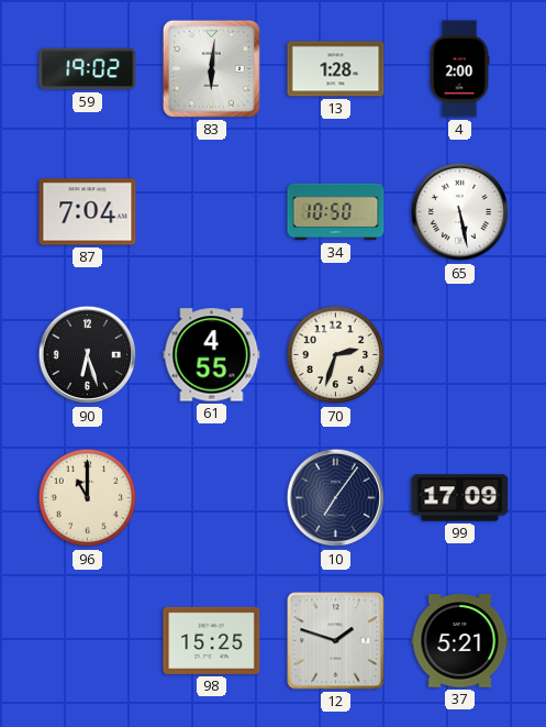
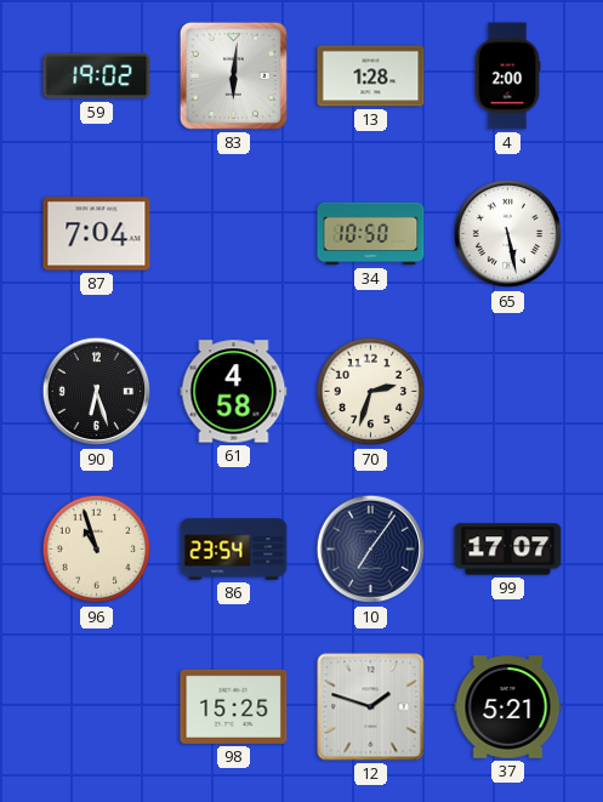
61: 4:55 -> 4:58 (234, 392)
96: 11:00 -> 10:57 (97, 550)
86: none -> 23:54 (234, 550)
99: 17:09 -> 17:07 (508, 550)
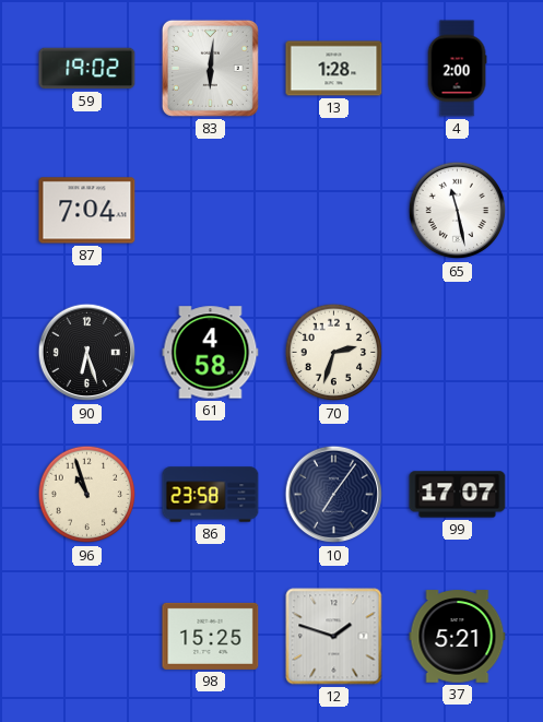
34: 10:50 -> none (371, 234)
65: 5:28 -> 11:28 (458, 211)
86: 23:54 -> 23:58 (211, 495)
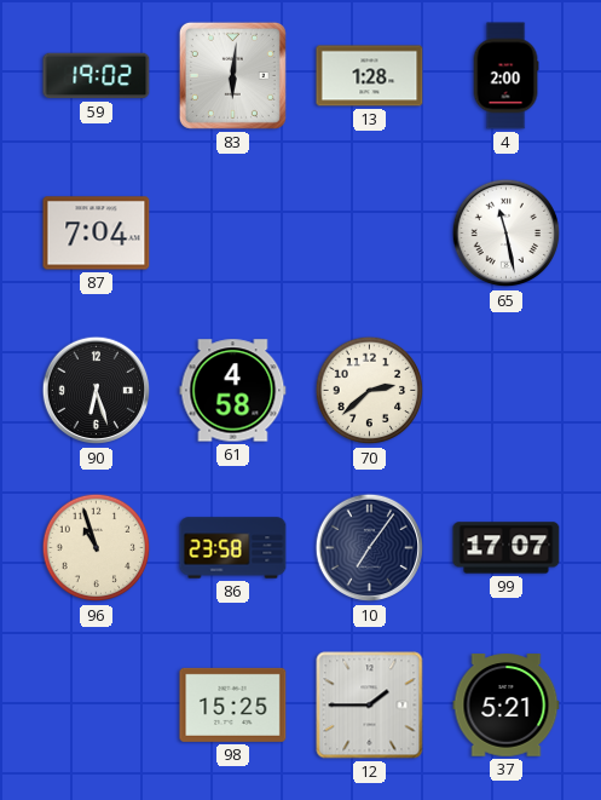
70: 2:33 -> 2:38 (370, 391)
12: 1:48 -> 1:45 (370, 706)
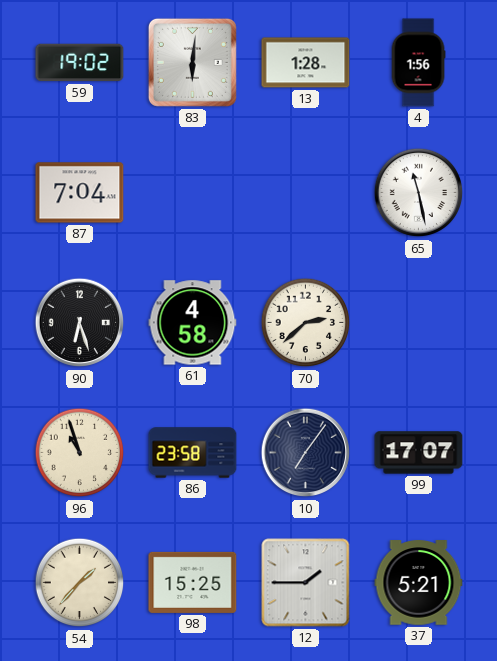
4: 2:00 -> 1:56 (418, 63)
54: none -> 1:37 (80, 583)
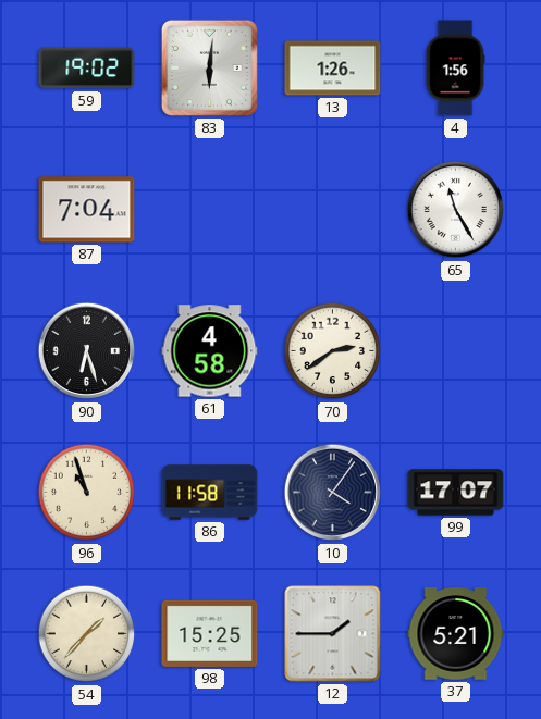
13: 1:28 -> 1:26 (333, 69)
65: 11:28 -> 11:25 (456, 210)
70: 2:38 -> 2:39 (333, 351)
86: 23:58 -> 11:58 (210, 493)
10: 7:06 -> 4:06 (333, 493)
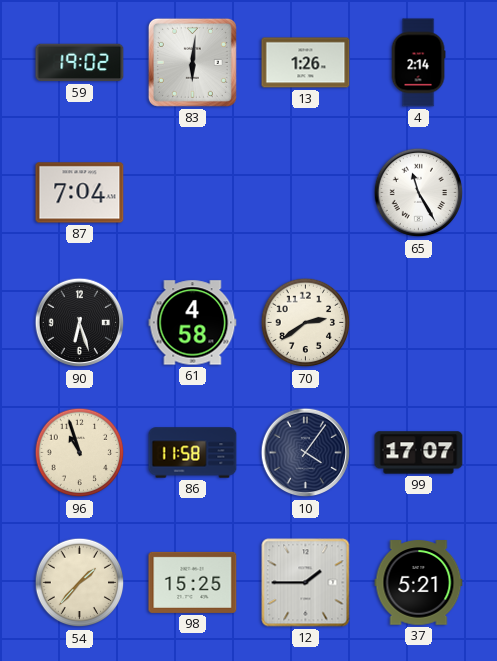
4: 1:56 -> 2:14 (418, 63)
